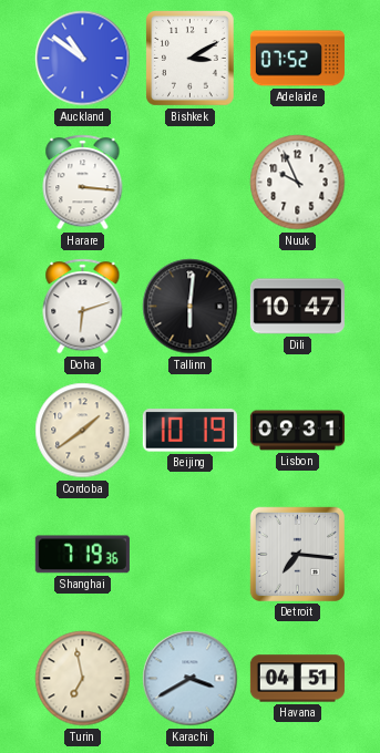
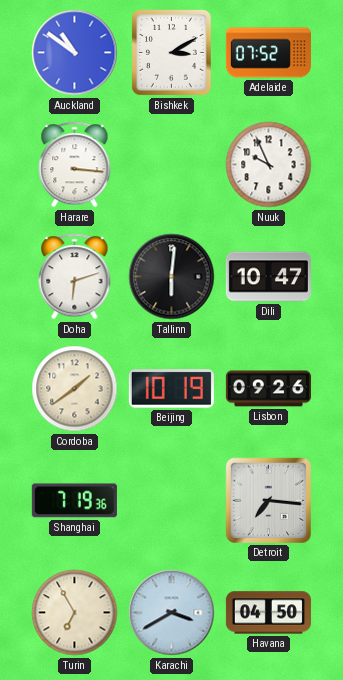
Lisbon: 09:31 -> 09:26 (268, 389)
Turin: 6:58 -> 6:55 (75, 613)
Havana: 04:51 -> 04:50 (268, 613)
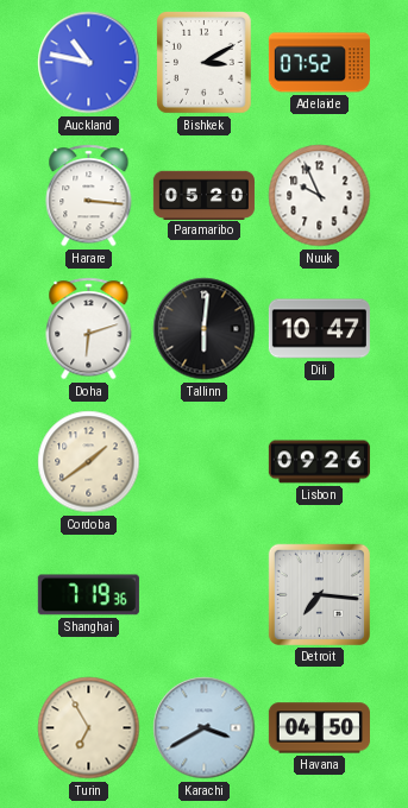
Auckland: 10:51 -> 10:47 (89, 63)
Paramaribo: none -> 05:20 (203, 195)
Beijing: 10:19 -> none (171, 389)
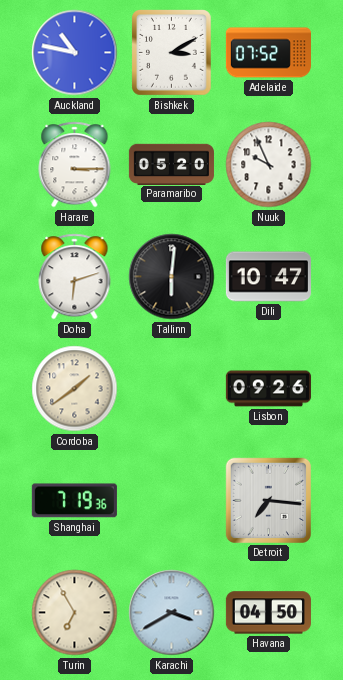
Harare: 3:16 -> 3:15 (75, 165)
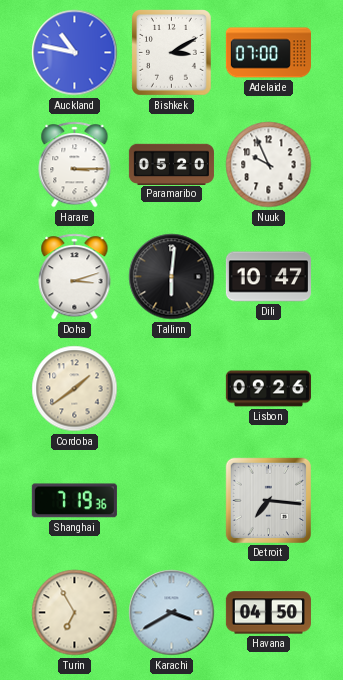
Adelaide: 07:52 -> 07:00 (268, 53)
Doha: 6:12 -> 3:12 (75, 277)
